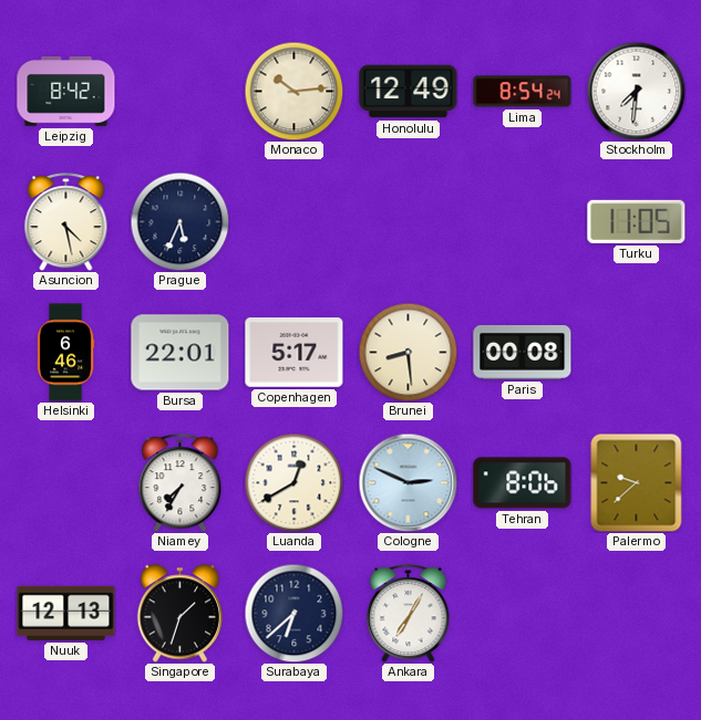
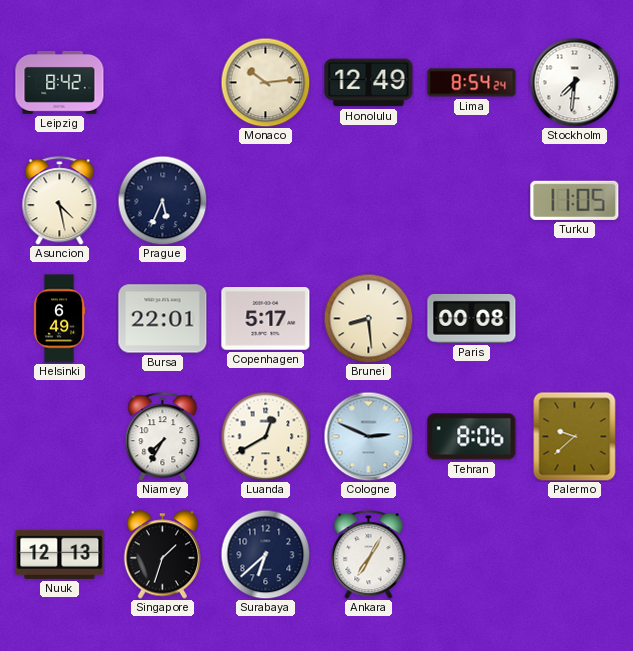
Helsinki: 6:46 -> 6:49 (59, 319)
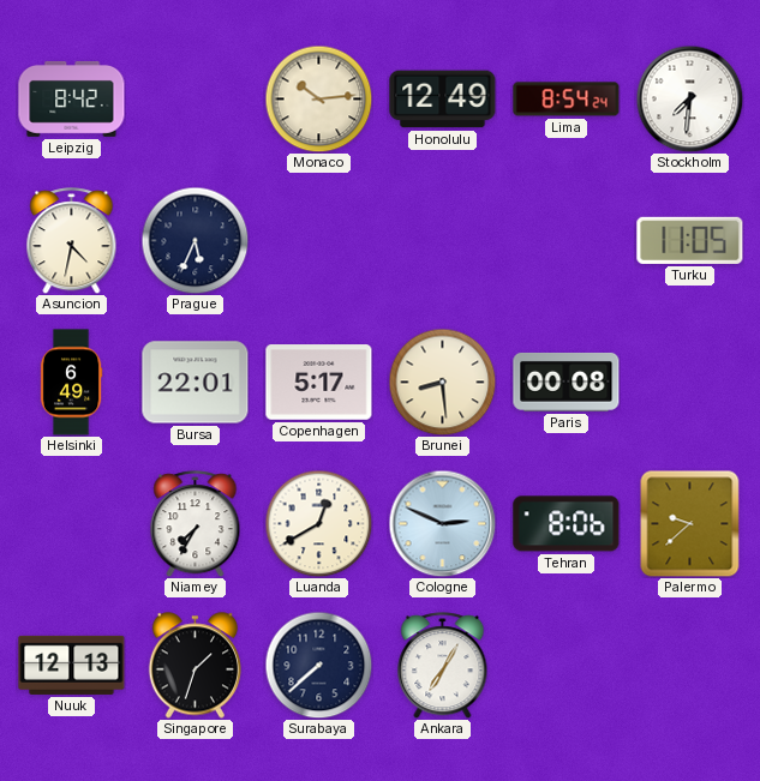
Asuncion: 4:28 -> 4:32 (72, 241)
Surabaya: 6:38 -> 7:38 (318, 665)
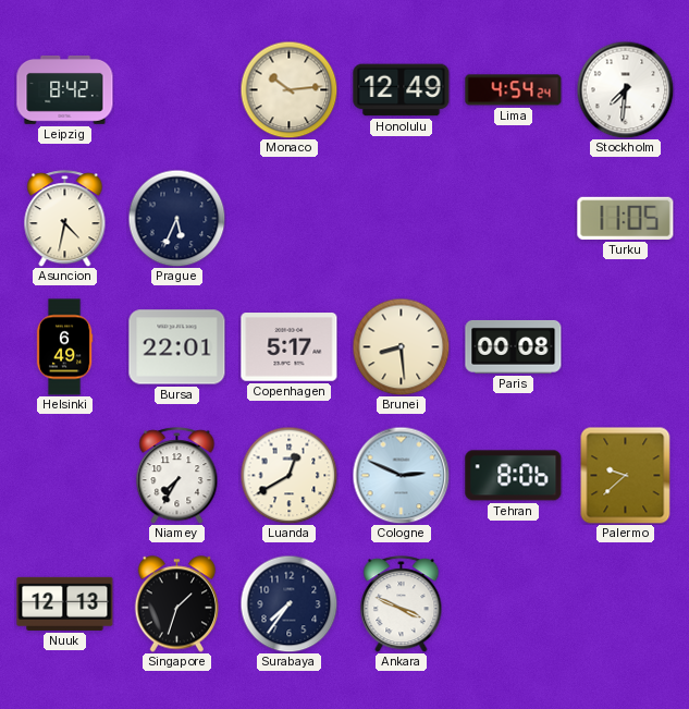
Lima: 8:54 -> 4:54 (514, 90)
Surabaya: 7:38 -> 7:36 (288, 603)
Ankara: 7:05 -> 3:49 (402, 604)
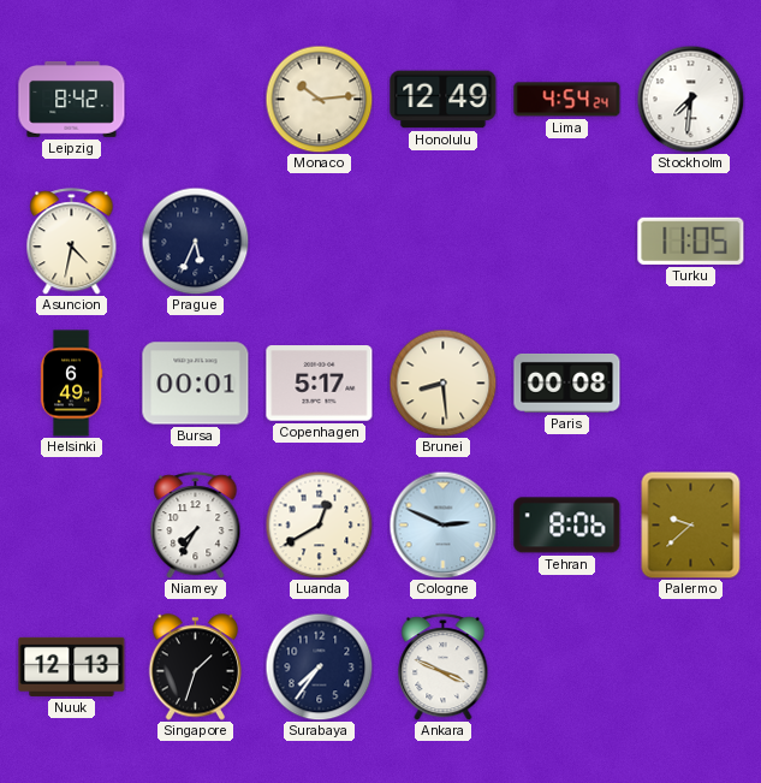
Bursa: 22:01 -> 00:01 (196, 384)
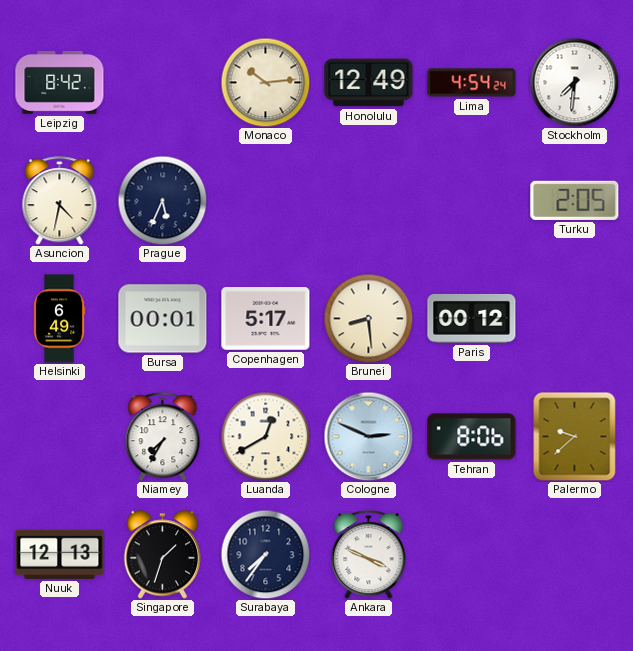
Turku: 11:05 -> 2:05 (575, 200)
Paris: 00:08 -> 00:12 (472, 318)
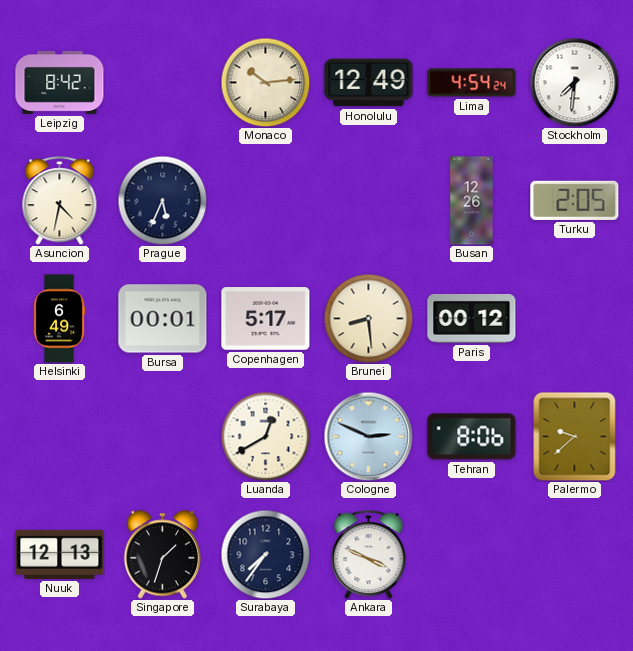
Busan: none -> 12:26 (472, 201)
Niamey: 7:35 -> none (163, 437)
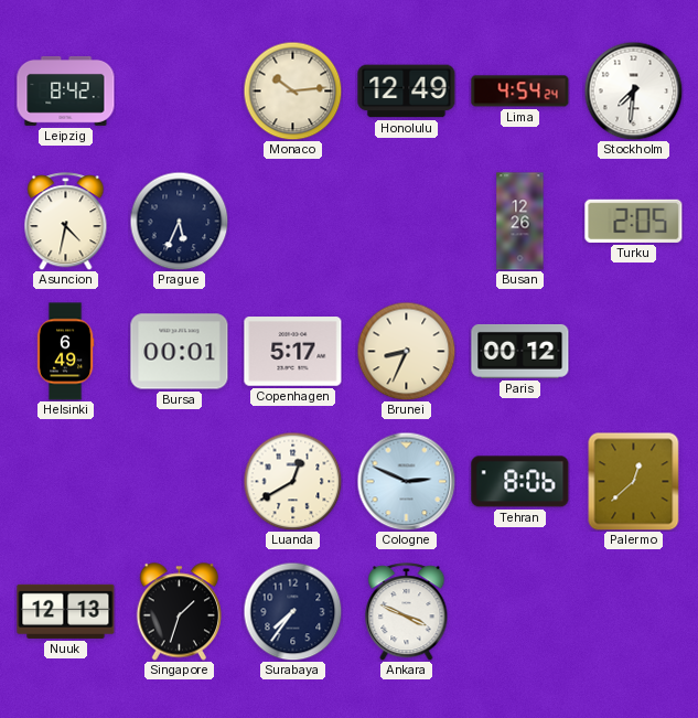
Brunei: 8:29 -> 8:34 (406, 351)
Palermo: 9:38 -> 12:38 (634, 481)
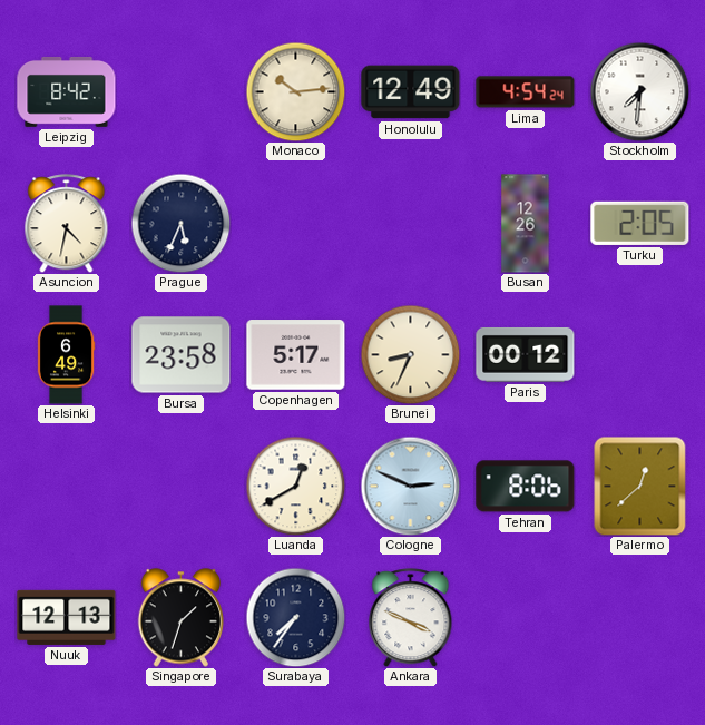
Bursa: 00:01 -> 23:58 (182, 355)
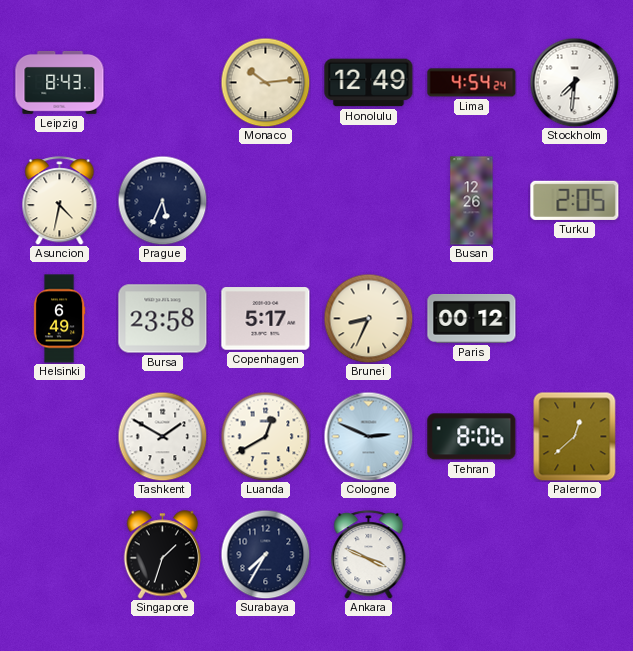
Leipzig: 8:42 -> 8:43 (60, 82)
Tashkent: none -> 1:50 (162, 436)
Nuuk: 12:13 -> none (67, 617)
Surabaya: 7:36 -> 7:35 (265, 554)
